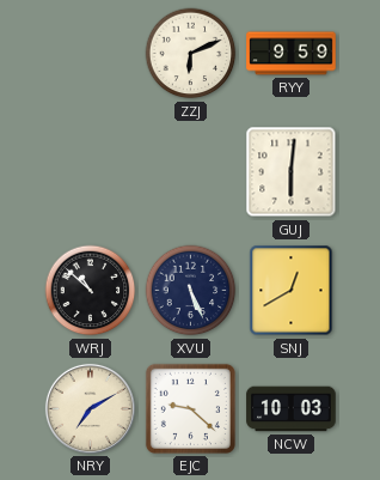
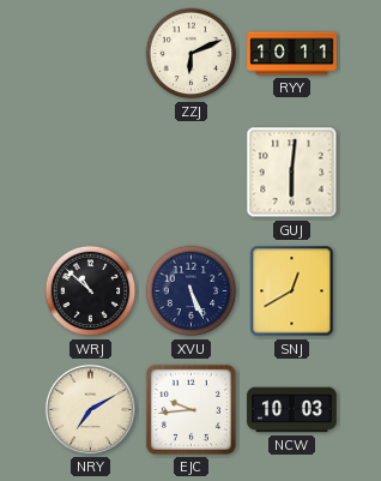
RYY: 9:59 -> 10:11 (292, 54)
EJC: 9:22 -> 9:44 (190, 409)
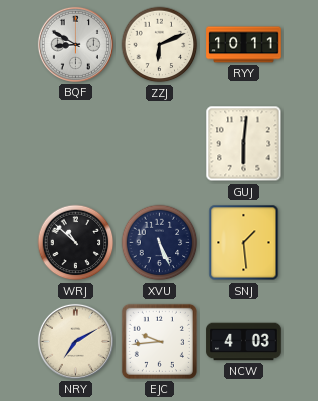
BQF: none -> 8:50 (75, 44)
SNJ: 12:40 -> 1:29 (244, 243)
NCW: 10:03 -> 4:03 (244, 342)
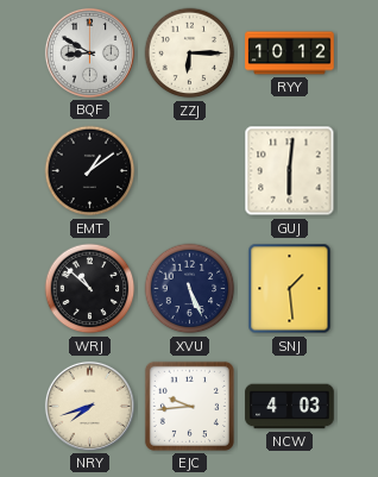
ZZJ: 6:11 -> 6:15 (190, 54)
RYY: 10:11 -> 10:12 (290, 54)
EMT: none -> 1:09 (90, 171)
NRY: 7:10 -> 7:42 (89, 406)
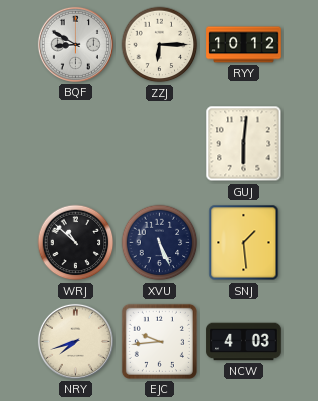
EMT: 1:09 -> none (90, 171)
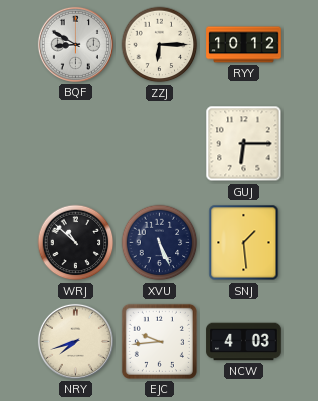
GUJ: 6:01 -> 6:15 (244, 144)
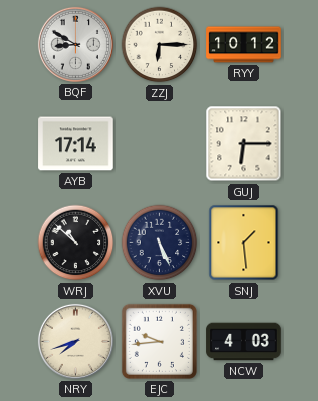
AYB: none -> 17:14 (76, 144)
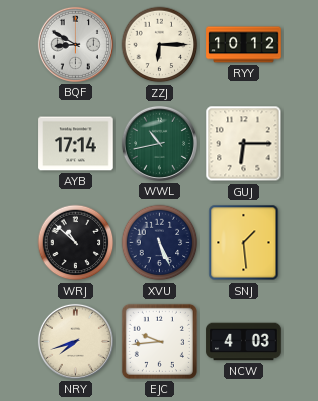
WWL: none -> 10:43 (159, 143)
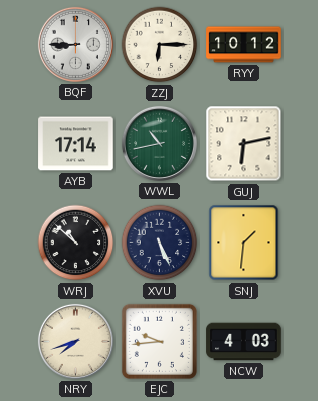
BQF: 8:50 -> 8:45 (75, 44)
GUJ: 6:15 -> 6:13 (244, 144)
SNJ: 1:29 -> 1:31 (244, 243)
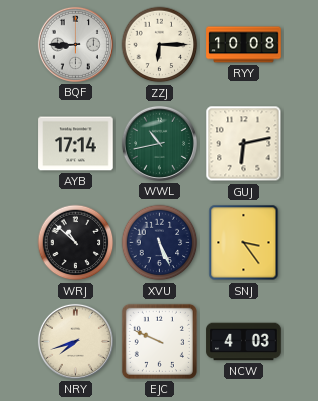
RYY: 10:12 -> 10:08 (244, 45)
SNJ: 1:31 -> 3:24 (244, 243)
EJC: 9:44 -> 9:49 (159, 341)
